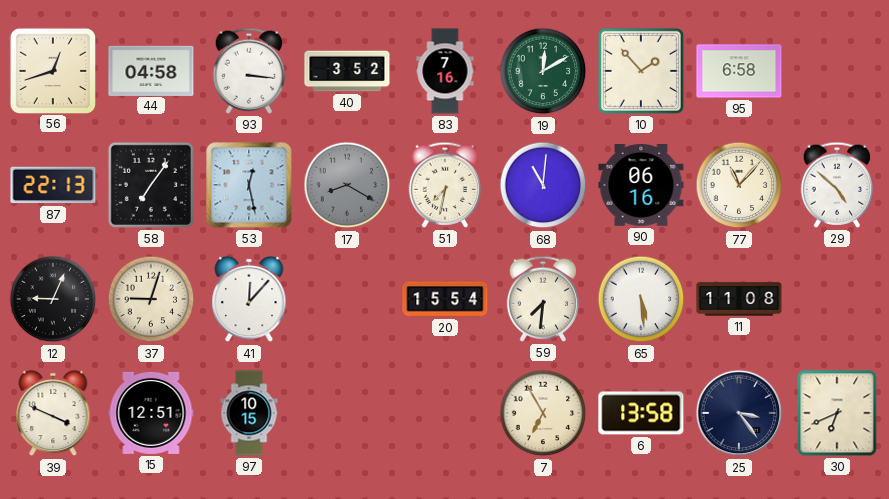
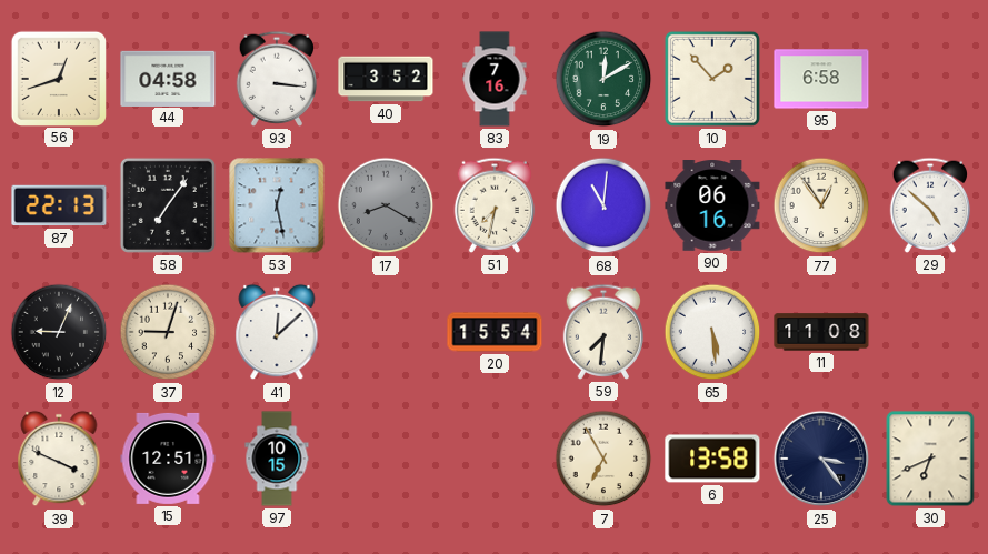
77: 11:07 -> 12:54 (821, 205)
41: 12:07 -> 12:08 (277, 332)
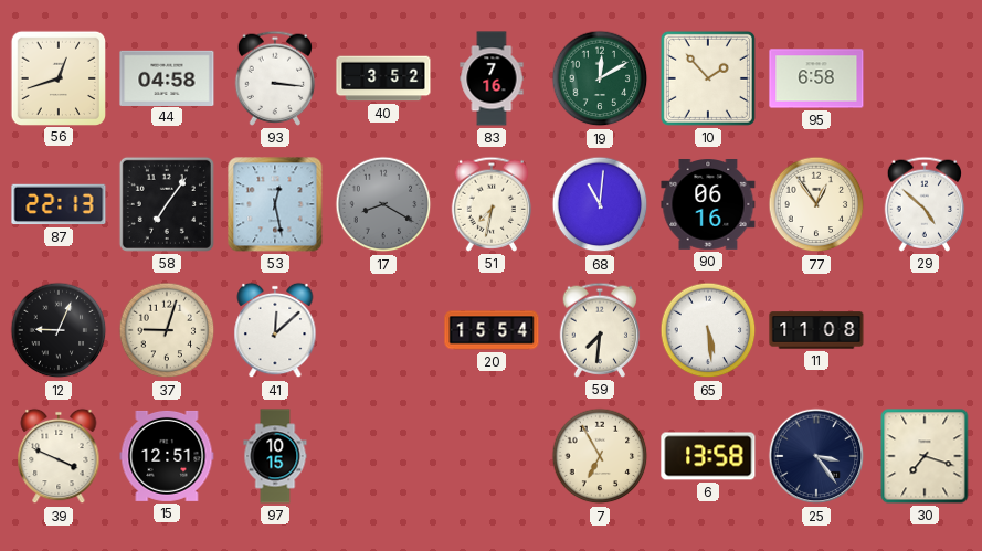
30: 6:41 -> 7:18 (925, 456)
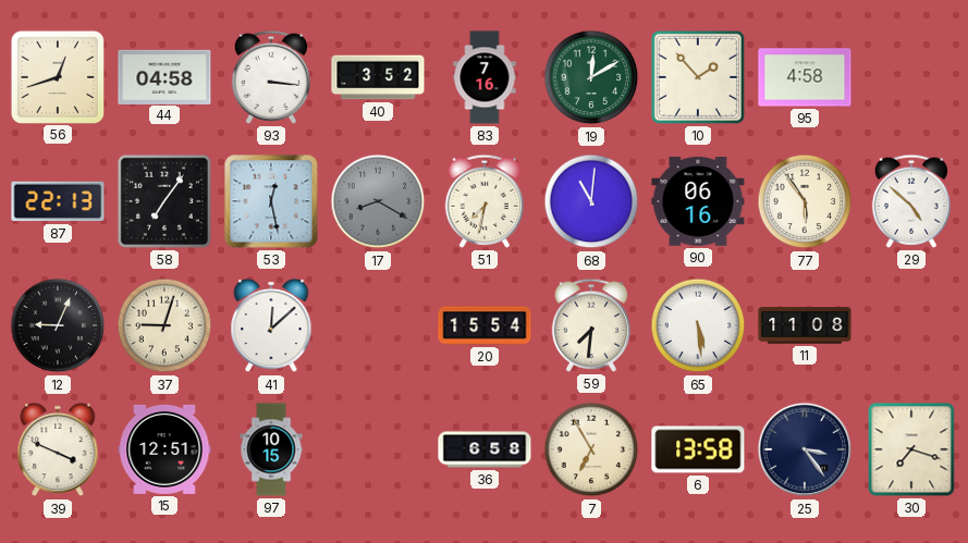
95: 6:58 -> 4:58 (805, 77)
77: 12:54 -> 5:54 (805, 201)
36: none -> 6:58 (485, 449)
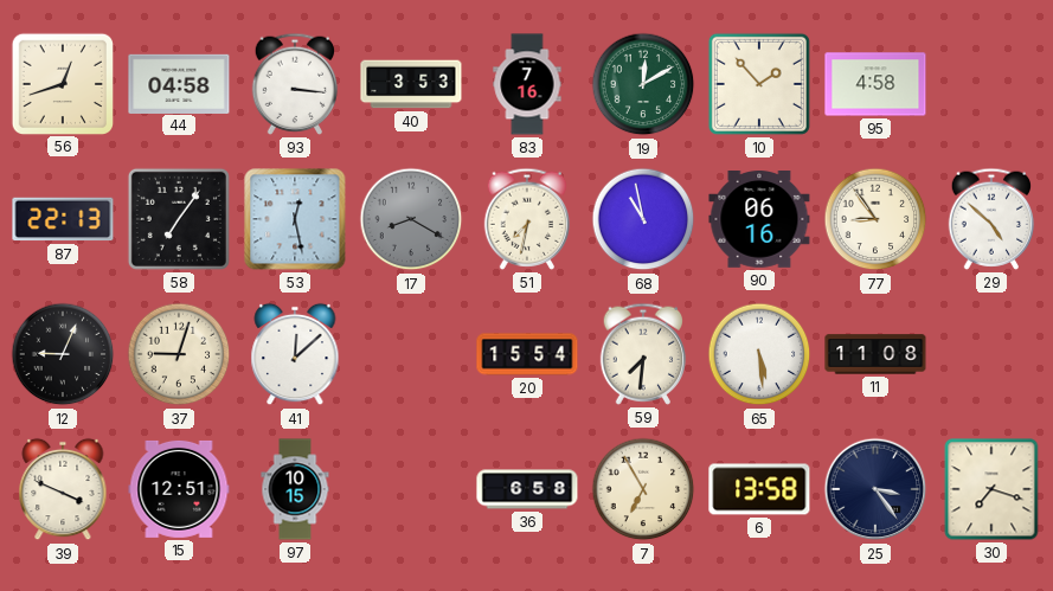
40: 3:52 -> 3:53 (411, 84)
68: 11:01 -> 10:58 (643, 219)
77: 5:54 -> 8:54 (875, 219)
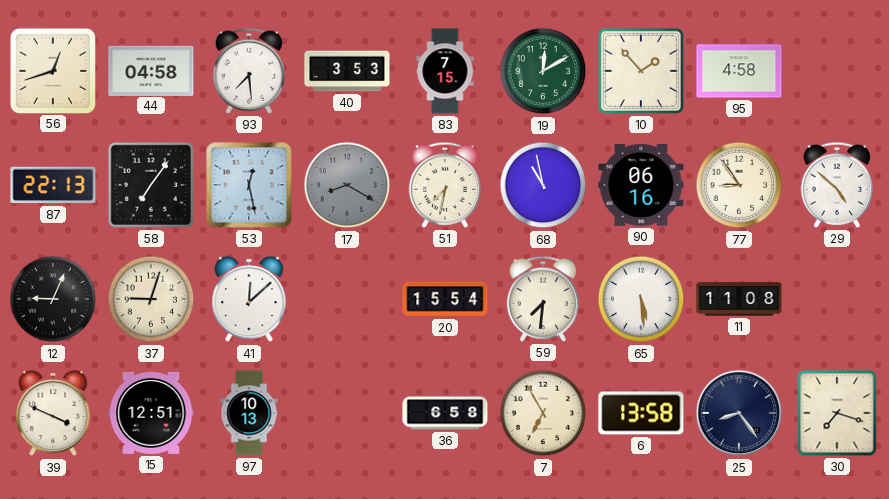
93: 3:16 -> 7:29 (249, 71)
83: 7:16 -> 7:15 (445, 71)
97: 10:15 -> 10:13 (249, 413)
25: 3:24 -> 8:24 (739, 413)
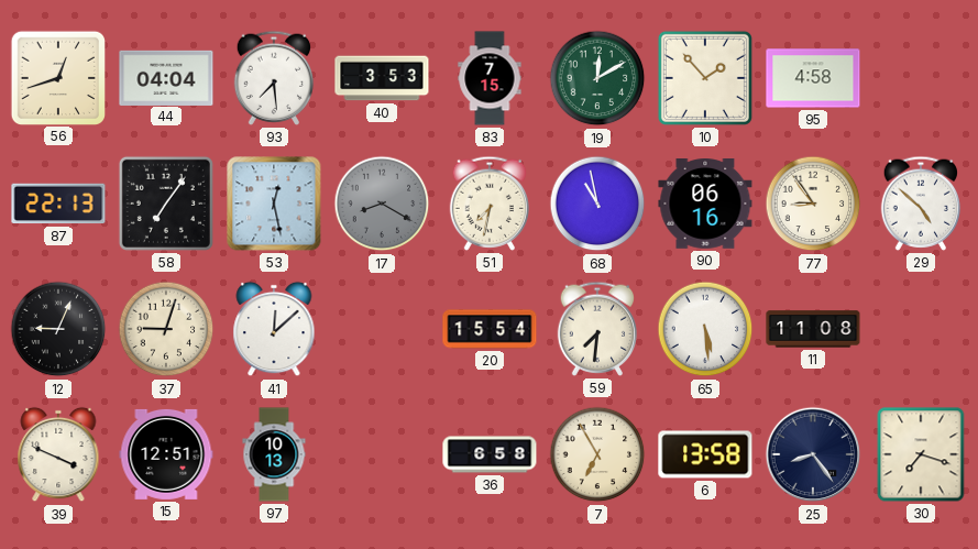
44: 04:58 -> 04:04 (166, 77)
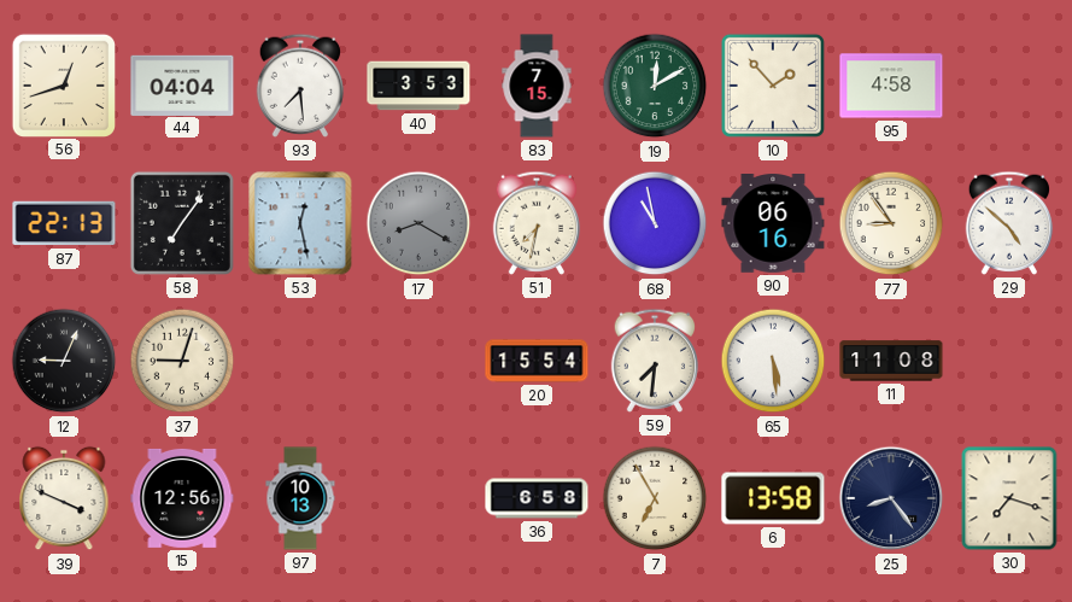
41: 12:08 -> none (274, 329)
15: 12:51 -> 12:56 (182, 498)
